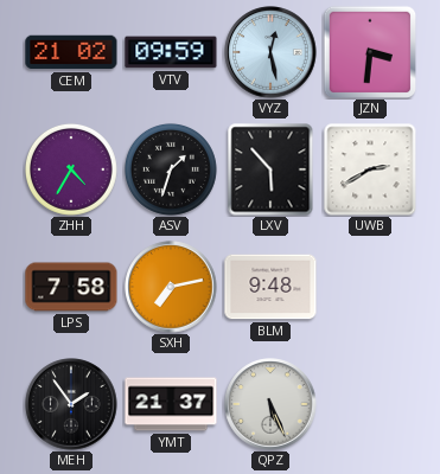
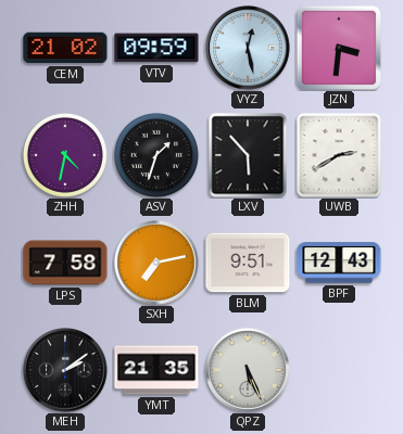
ZHH: 4:35 -> 4:32 (65, 155)
BLM: 9:48 -> 9:51 (248, 263)
BPF: none -> 12:43 (339, 263)
MEH: 1:54 -> 2:09 (65, 370)
YMT: 21:37 -> 21:35 (156, 370)
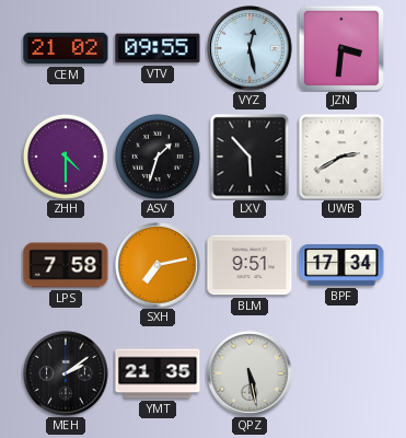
VTV: 09:59 -> 09:55 (158, 48)
ZHH: 4:32 -> 4:30 (66, 157)
BPF: 12:43 -> 17:34 (341, 265)
QPZ: 5:26 -> 5:28 (250, 373)
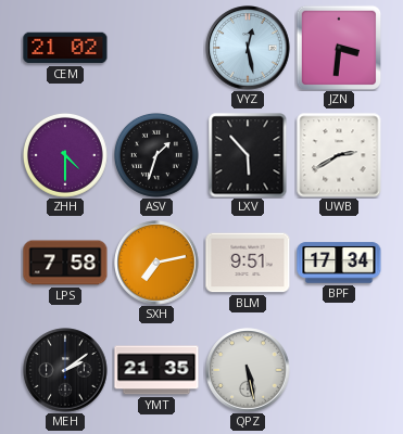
VTV: 09:55 -> none (158, 48)
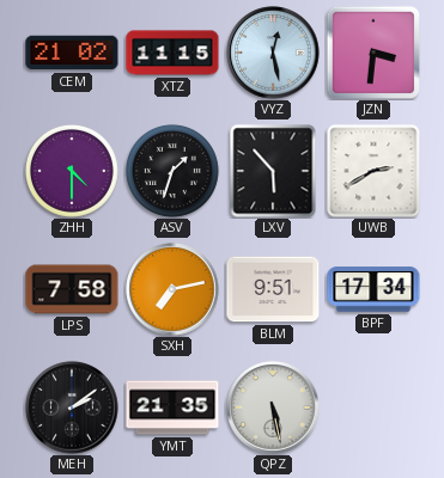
XTZ: none -> 11:15 (172, 53)
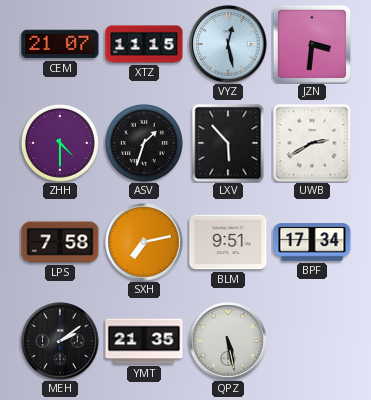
CEM: 21:02 -> 21:07 (60, 44)
